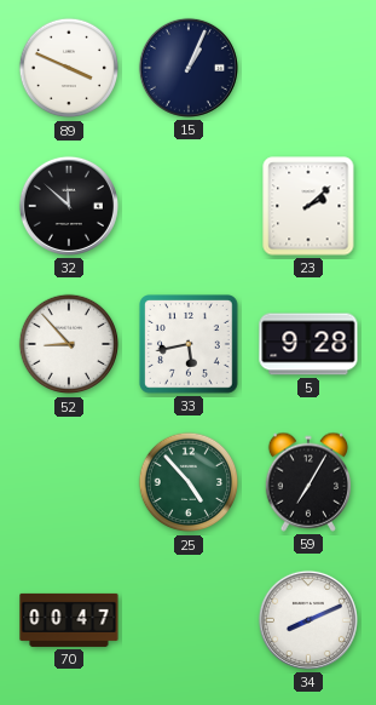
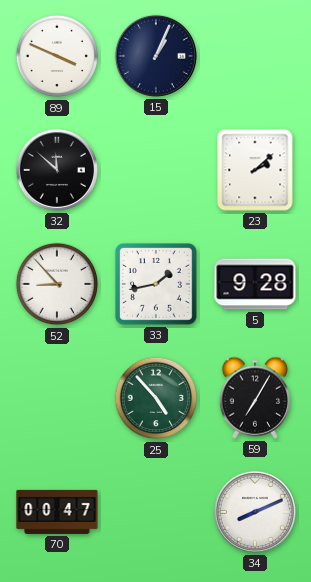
33: 5:43 -> 1:43 (157, 285)
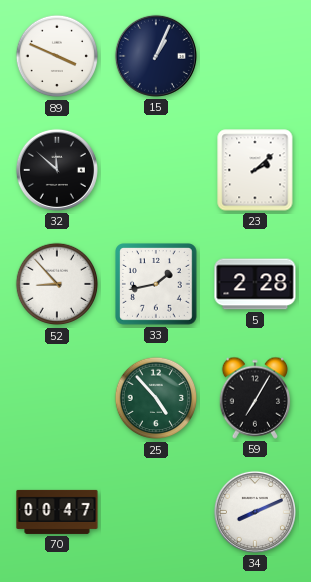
5: 9:28 -> 2:28 (255, 284)
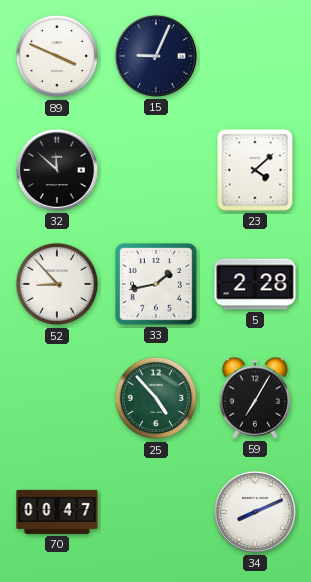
15: 1:04 -> 9:04 (156, 56)
23: 2:08 -> 4:08 (255, 170)
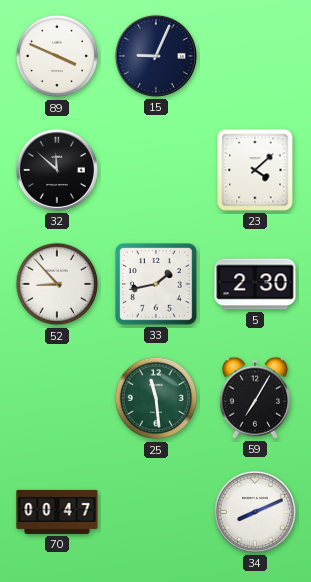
5: 2:28 -> 2:30 (255, 284)
25: 4:53 -> 11:29 (156, 398)
